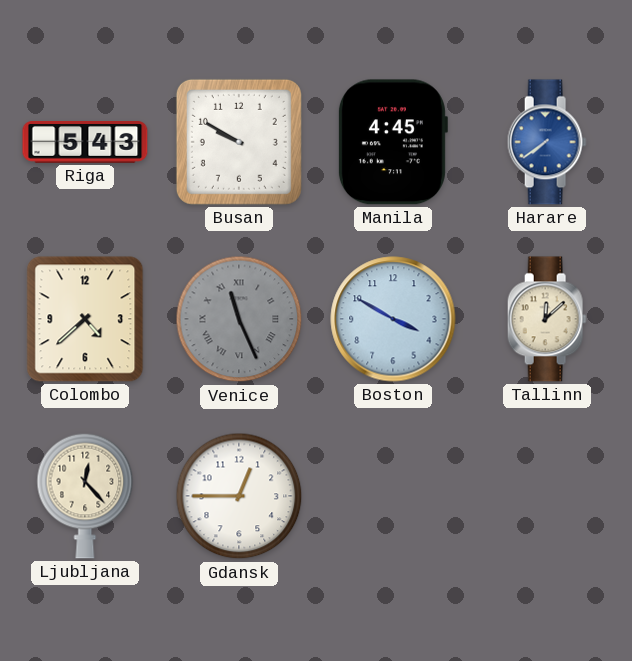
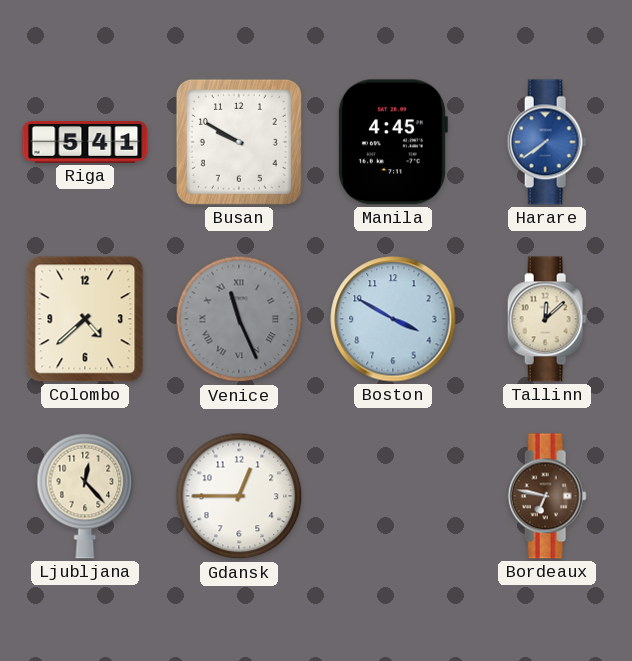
Riga: 5:43 -> 5:41 (85, 143)
Bordeaux: none -> 6:47 (547, 496)
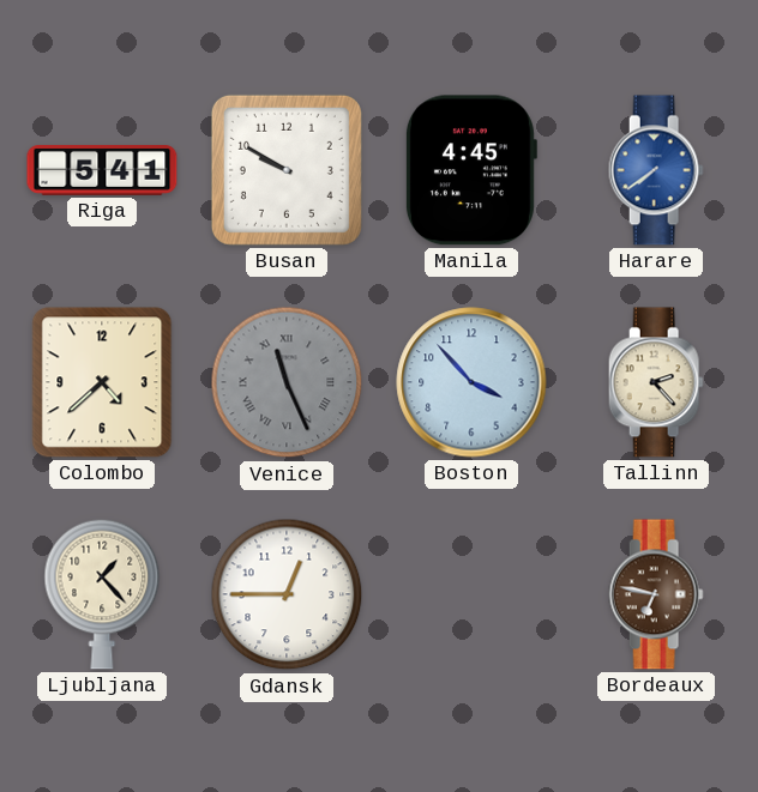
Boston: 3:50 -> 3:53 (471, 382)
Tallinn: 12:08 -> 2:23 (656, 382)
Ljubljana: 12:23 -> 1:23 (102, 594)
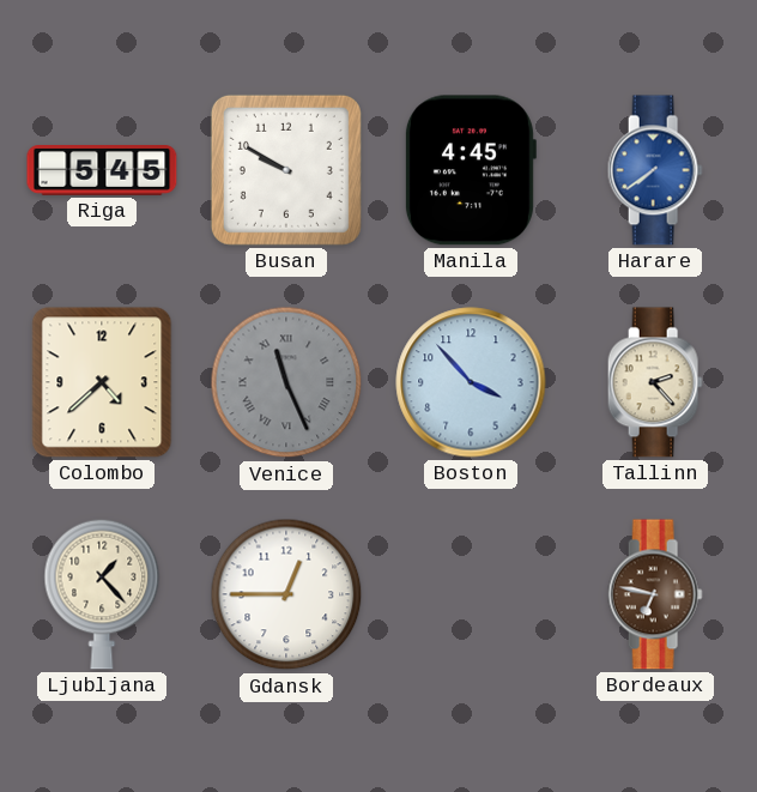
Riga: 5:41 -> 5:45 (102, 171)
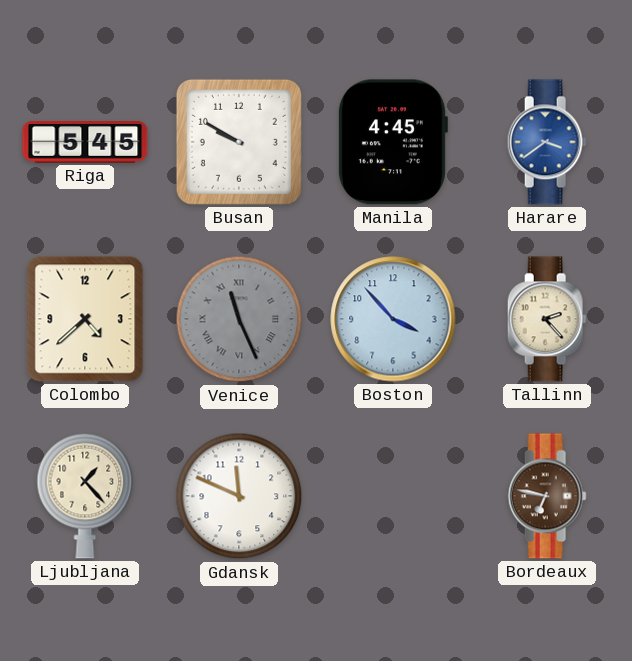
Harare: 7:39 -> 3:39 (547, 142)
Gdansk: 12:45 -> 11:49 (239, 496)
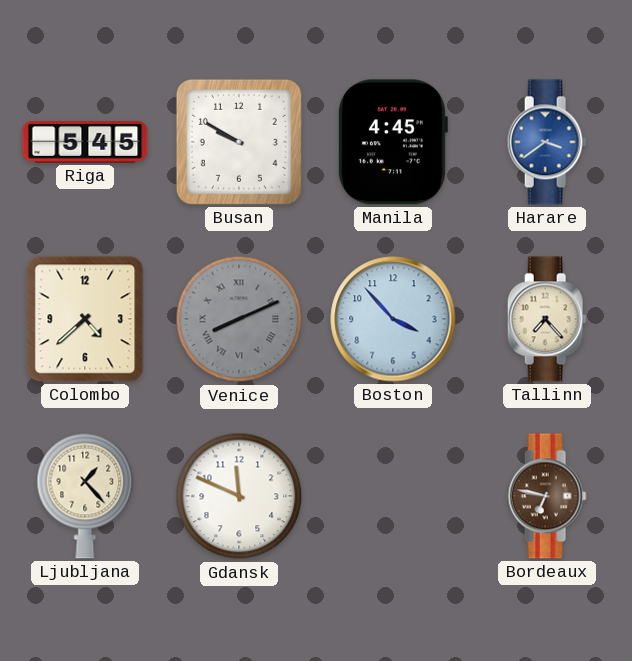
Venice: 11:26 -> 8:11 (239, 319)
Tallinn: 2:23 -> 7:23 (547, 319)
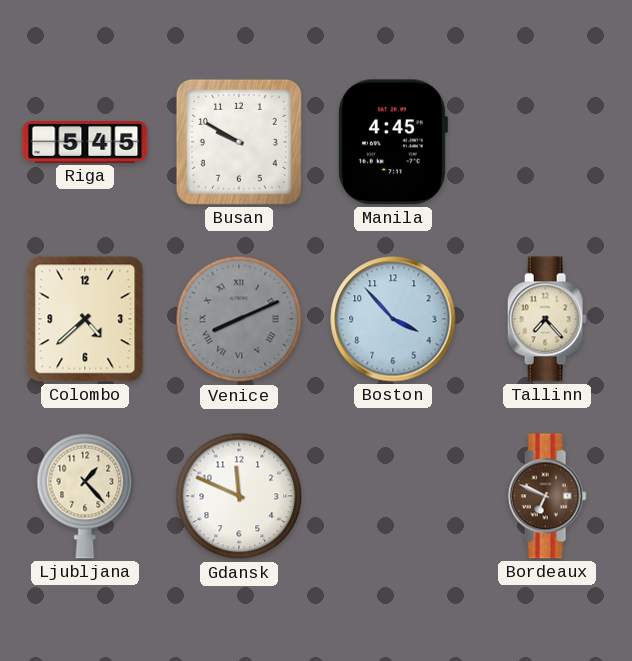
Harare: 3:39 -> none (547, 142)
Bordeaux: 6:47 -> 6:49 (547, 496)
